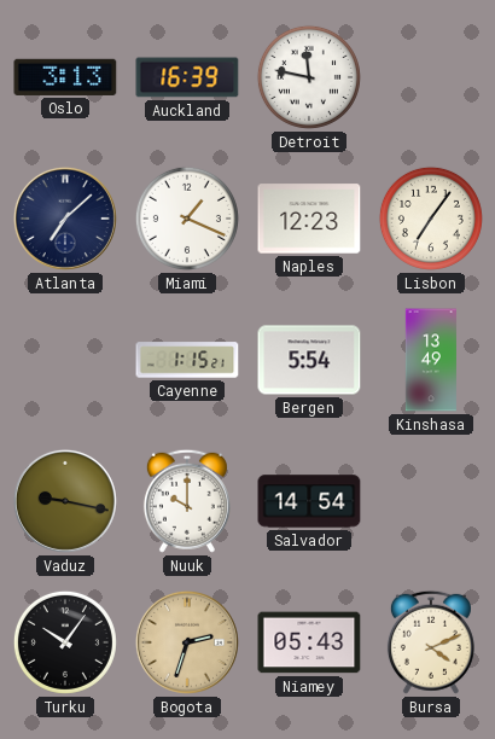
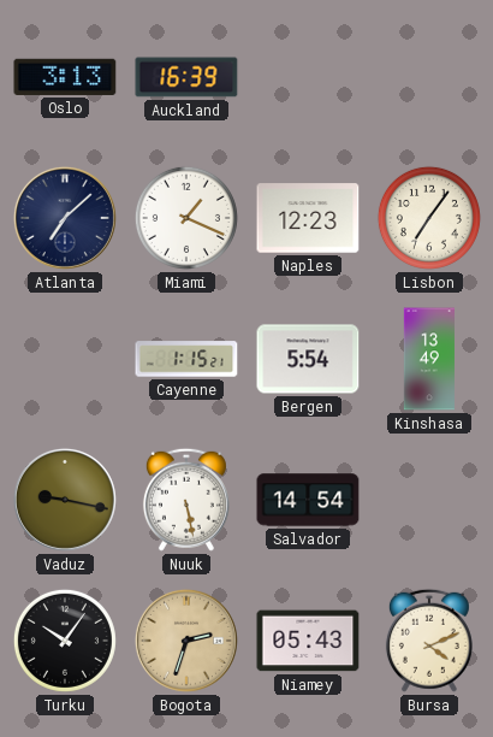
Detroit: 11:47 -> none (309, 77)
Nuuk: 10:00 -> 5:28 (186, 500)
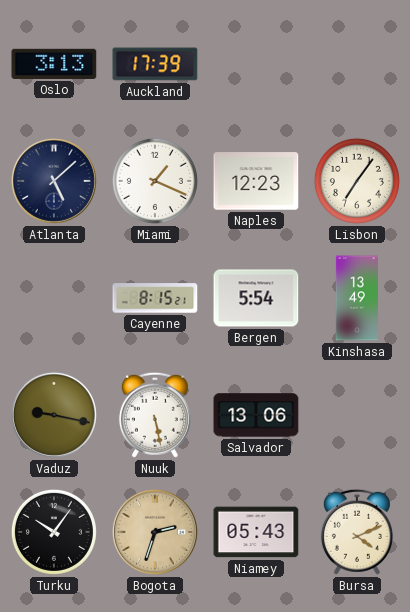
Auckland: 16:39 -> 17:39 (155, 64)
Atlanta: 7:08 -> 5:08 (54, 181)
Cayenne: 1:15 -> 8:15 (155, 298)
Salvador: 14:54 -> 13:06 (256, 415)
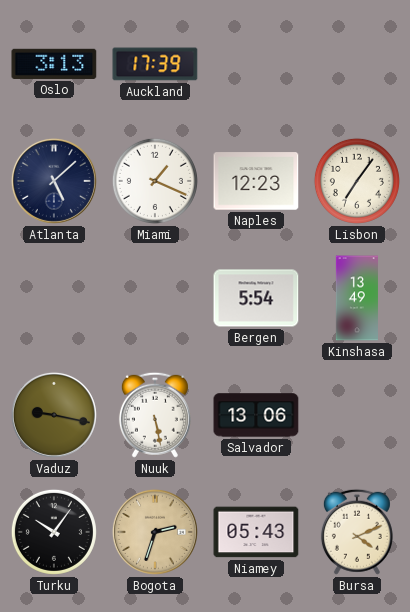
Cayenne: 8:15 -> none (155, 298)
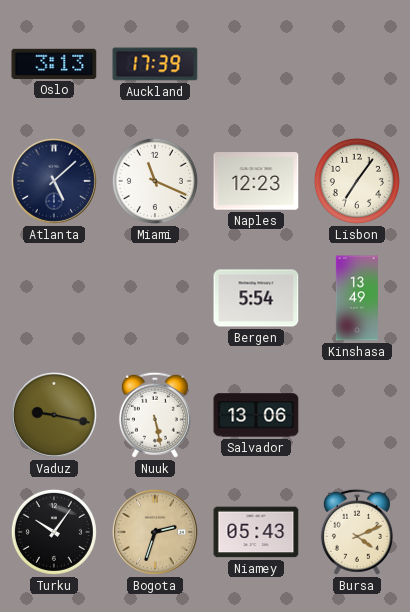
Miami: 1:19 -> 11:19 (155, 181)
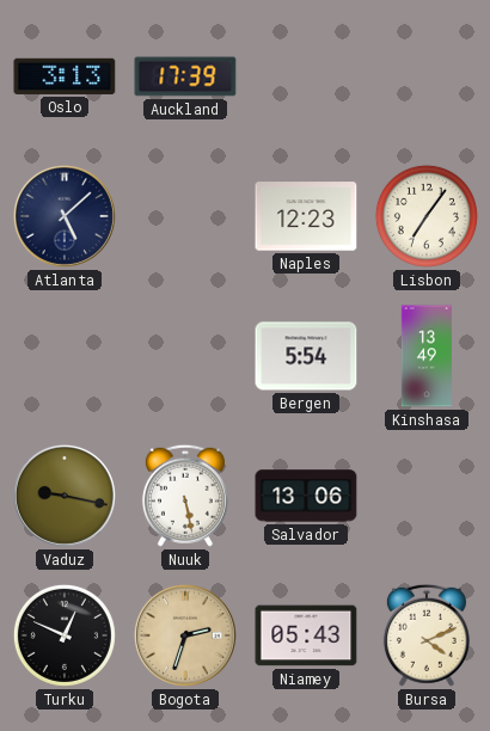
Miami: 11:19 -> none (155, 181)
Turku: 10:06 -> 12:49 (65, 635)
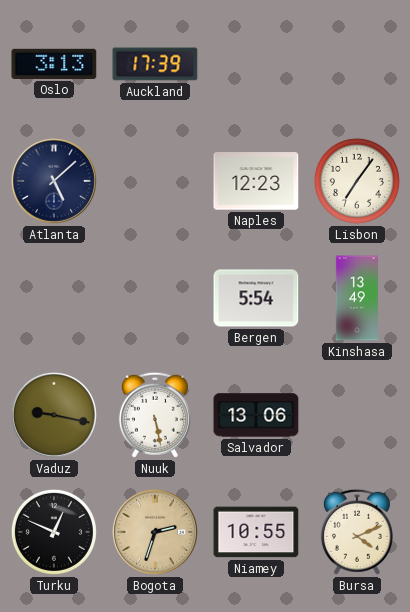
Niamey: 05:43 -> 10:55 (256, 532)
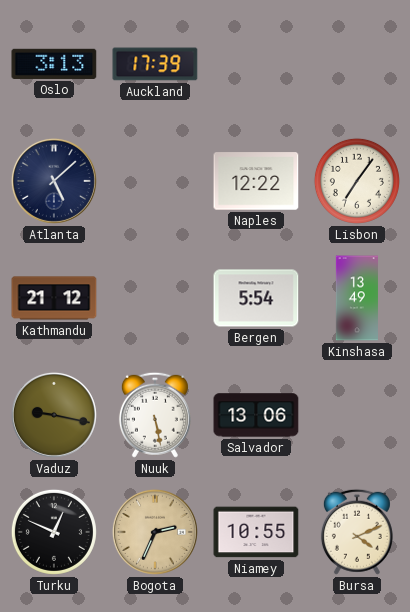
Naples: 12:23 -> 12:22 (256, 181)
Kathmandu: none -> 21:12 (54, 298)
Bogota: 2:33 -> 2:34 (155, 532)
